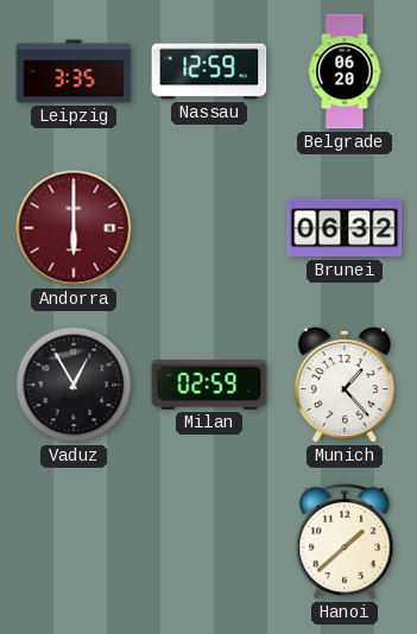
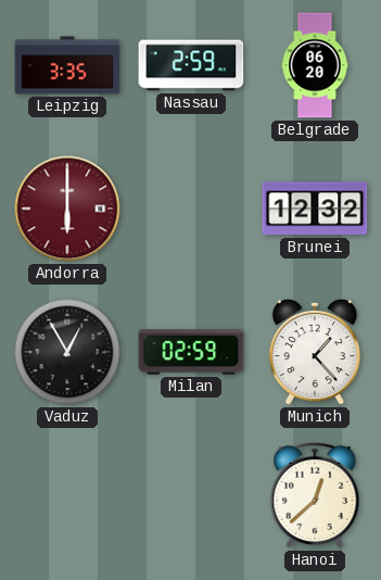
Nassau: 12:59 -> 2:59 (191, 65)
Brunei: 06:32 -> 12:32 (315, 209)
Hanoi: 1:38 -> 12:38 (315, 496)
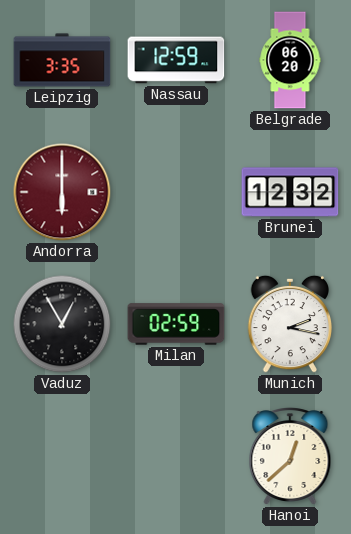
Nassau: 2:59 -> 12:59 (176, 60)
Munich: 1:23 -> 2:17 (290, 324)
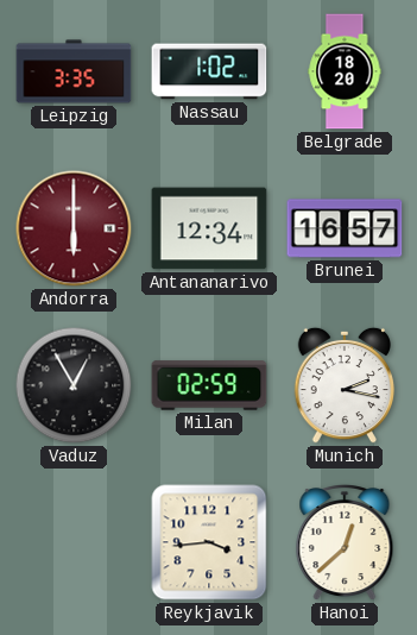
Nassau: 12:59 -> 1:02 (209, 71)
Belgrade: 06:20 -> 18:20 (345, 71)
Antananarivo: none -> 12:34 (209, 228)
Brunei: 12:32 -> 16:57 (345, 228)
Reykjavik: none -> 3:44 (209, 542)
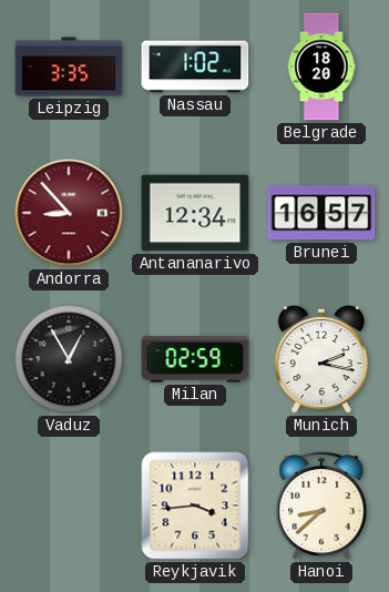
Andorra: 6:00 -> 8:53 (69, 213)
Hanoi: 12:38 -> 8:38 (321, 507)
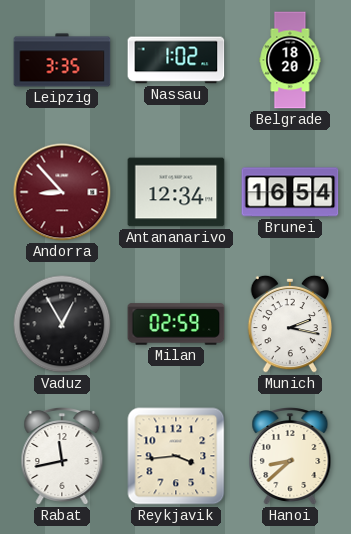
Brunei: 16:57 -> 16:54 (290, 192)
Rabat: none -> 11:43 (62, 457)
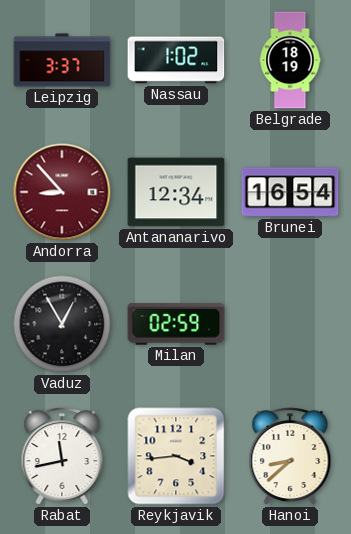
Leipzig: 3:35 -> 3:37 (62, 60)
Belgrade: 18:20 -> 18:19 (290, 60)
Munich: 2:17 -> none (290, 324)
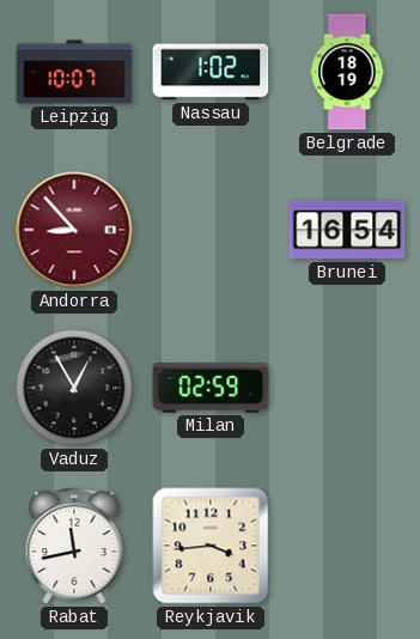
Leipzig: 3:37 -> 10:07 (74, 72)
Antananarivo: 12:34 -> none (176, 192)
Hanoi: 8:38 -> none (290, 457)
